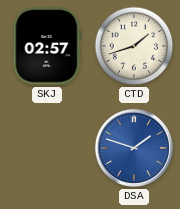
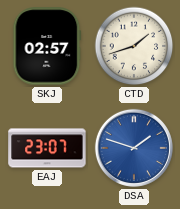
EAJ: none -> 23:07 (47, 148)
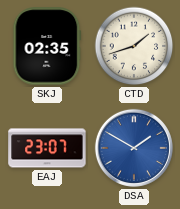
SKJ: 02:57 -> 02:35 (47, 46)
DSA: 1:48 -> 1:50 (134, 148)
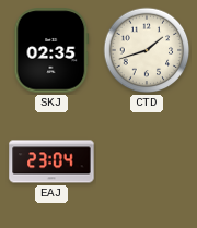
EAJ: 23:07 -> 23:04 (51, 161)
DSA: 1:50 -> none (134, 148)
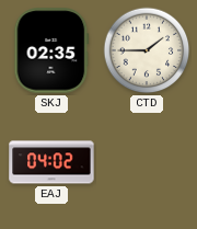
CTD: 1:42 -> 1:45 (147, 50)
EAJ: 23:04 -> 04:02 (51, 162)
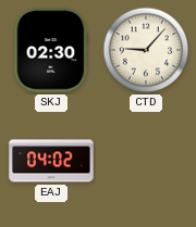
SKJ: 02:35 -> 02:30 (51, 50)
CTD: 1:45 -> 9:07 (146, 50)
